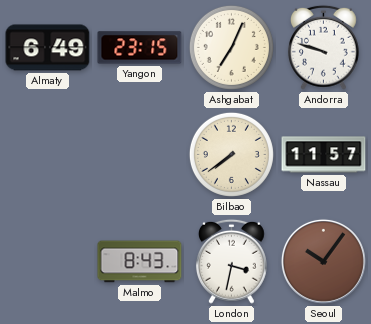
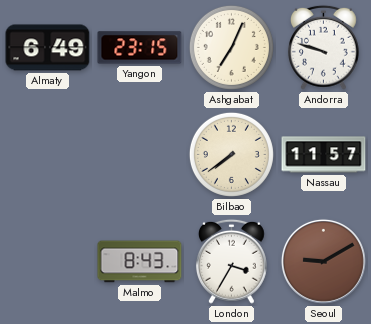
London: 3:32 -> 3:35 (231, 261)
Seoul: 10:06 -> 9:10 (323, 261)
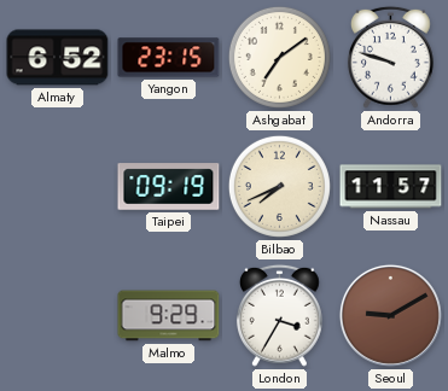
Almaty: 6:49 -> 6:52 (58, 58)
Ashgabat: 7:04 -> 7:09 (279, 57)
Taipei: none -> 09:19 (169, 187)
Bilbao: 7:39 -> 7:41 (279, 186)
Malmo: 8:43 -> 9:29 (169, 316)
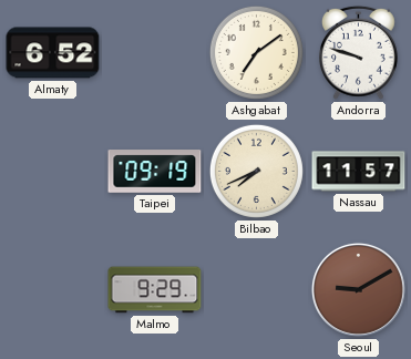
Yangon: 23:15 -> none (169, 58)
London: 3:35 -> none (279, 315)
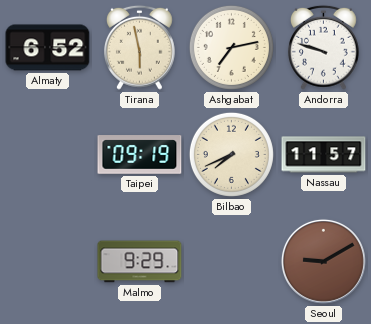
Tirana: none -> 5:58 (139, 47)
Ashgabat: 7:09 -> 7:13 (231, 47)
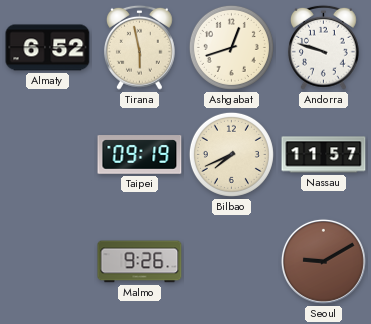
Ashgabat: 7:13 -> 12:42 (231, 47)
Malmo: 9:29 -> 9:26 (140, 262)
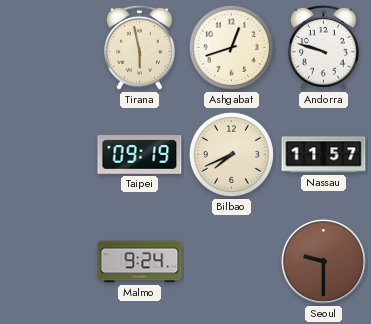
Almaty: 6:52 -> none (48, 48)
Malmo: 9:26 -> 9:24 (140, 262)
Seoul: 9:10 -> 9:30 (323, 261)
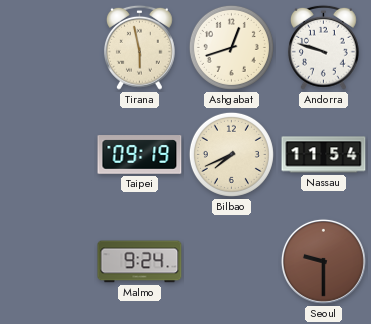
Nassau: 11:57 -> 11:54 (324, 155)
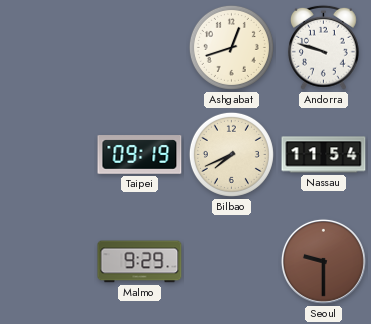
Tirana: 5:58 -> none (139, 47)
Malmo: 9:24 -> 9:29 (140, 262)
